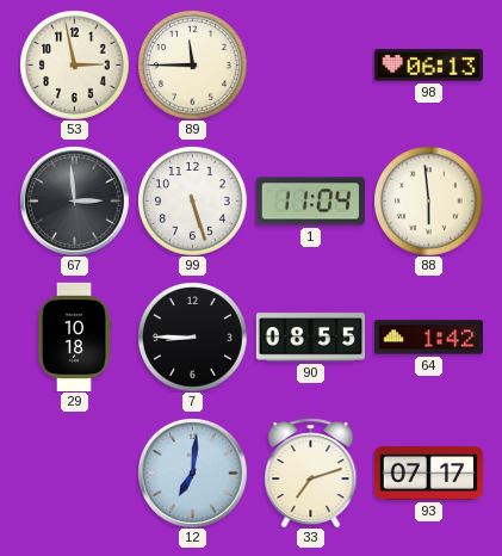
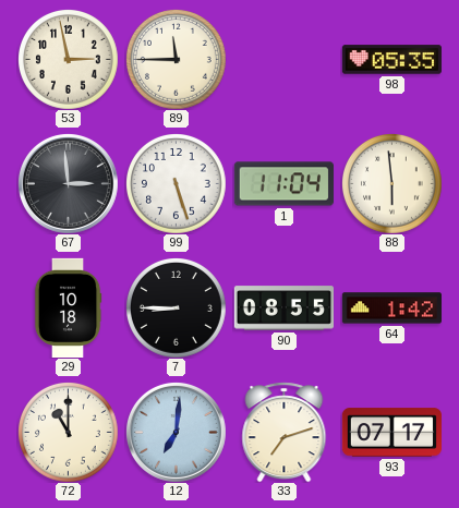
98: 06:13 -> 05:35 (391, 60)
72: none -> 11:00 (69, 433)
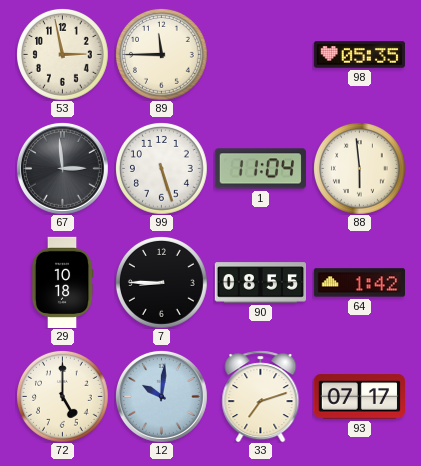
72: 11:00 -> 5:00 (63, 397)
12: 7:01 -> 10:01 (161, 396)
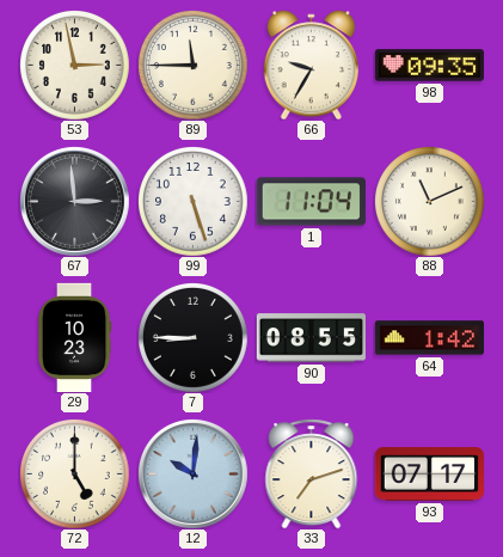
66: none -> 9:35 (311, 65)
98: 05:35 -> 09:35 (429, 66)
88: 5:59 -> 11:11 (430, 202)
29: 10:18 -> 10:23 (74, 337)
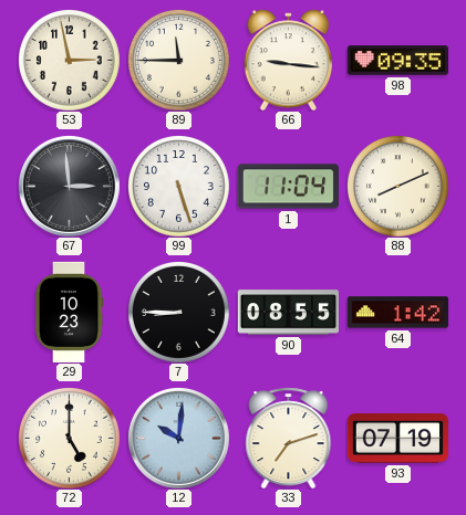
66: 9:35 -> 9:16 (288, 60)
88: 11:11 -> 8:11 (398, 187)
93: 07:17 -> 07:19 (397, 439)
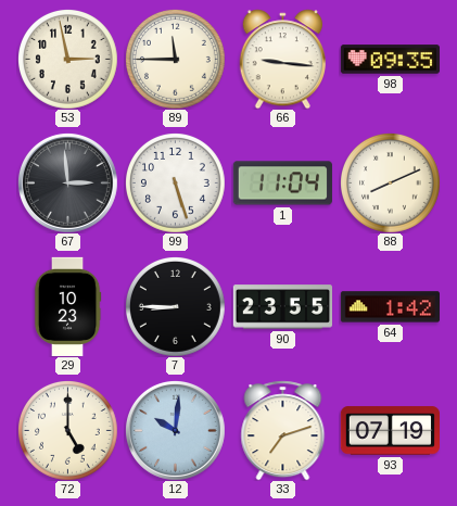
90: 08:55 -> 23:55 (282, 307)
